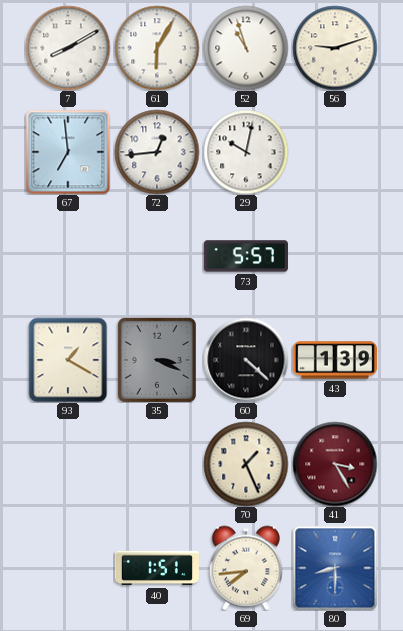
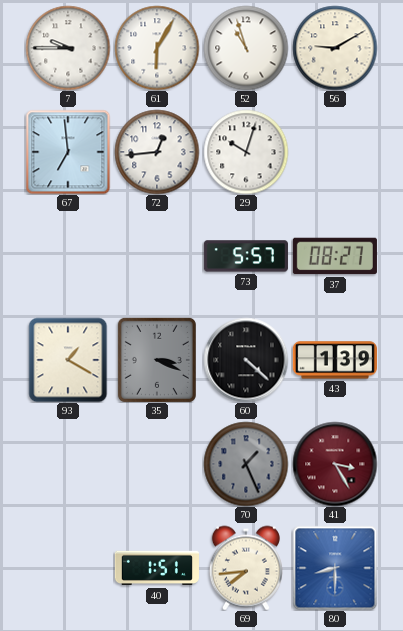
7: 8:10 -> 9:45 (68, 48)
56: 9:12 -> 9:10 (335, 48)
29: 10:02 -> 10:03 (246, 152)
37: none -> 08:27 (335, 256)
70 dial: cream -> grey (246, 464)
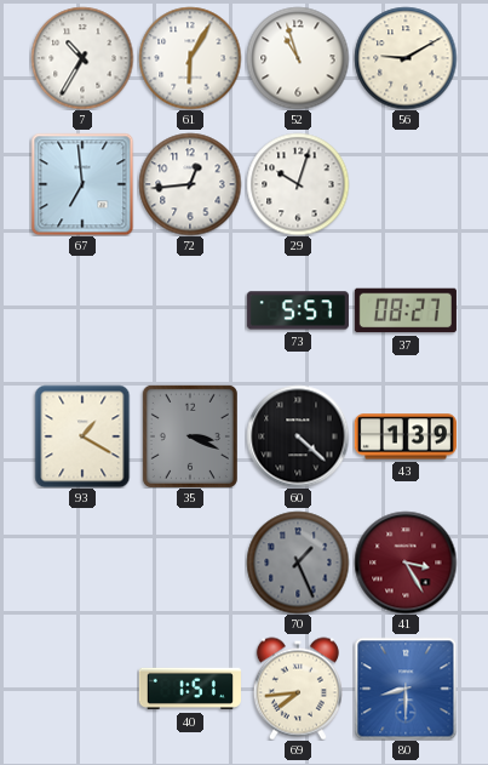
7: 9:45 -> 10:35 (82, 58)
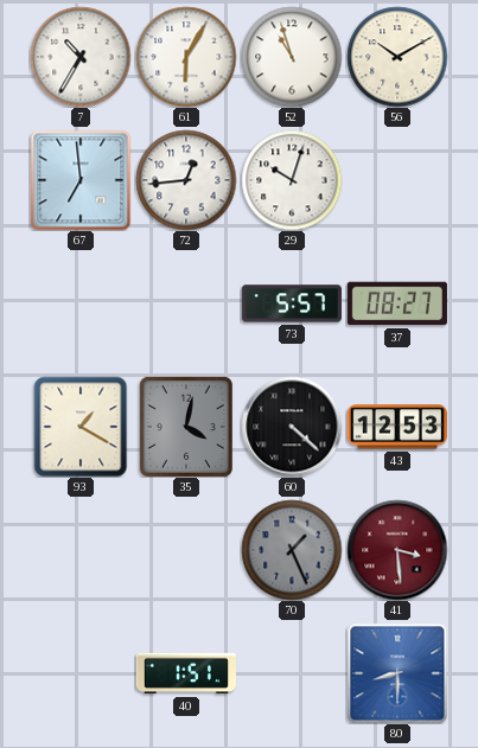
56: 9:10 -> 10:10 (397, 57)
35: 3:19 -> 4:02 (186, 427)
43: 1:39 -> 12:53 (397, 427)
41: 3:25 -> 3:29 (397, 550)
69: 7:44 -> none (298, 689)
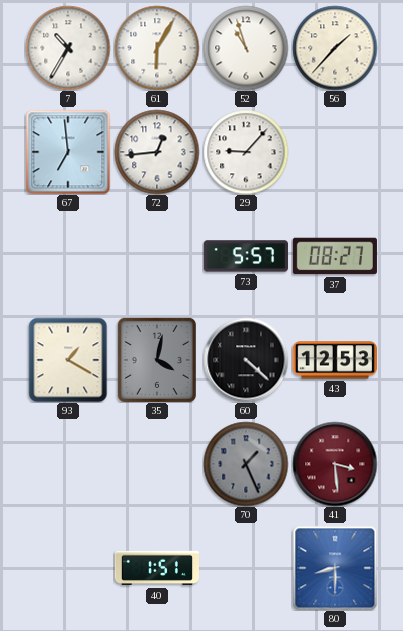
56: 10:10 -> 1:37 (335, 48)
29: 10:03 -> 9:07 (246, 152)
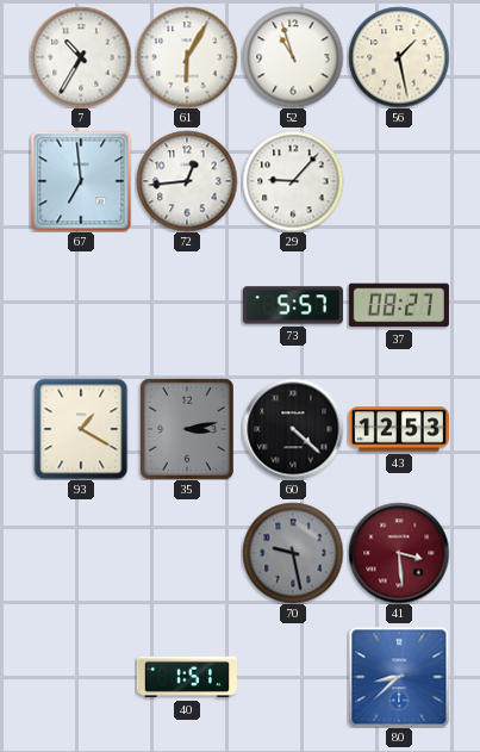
56: 1:37 -> 1:28 (399, 57)
35: 4:02 -> 3:13 (187, 429)
70: 1:26 -> 9:28 (293, 553)
80: 8:30 -> 8:38 (399, 677)
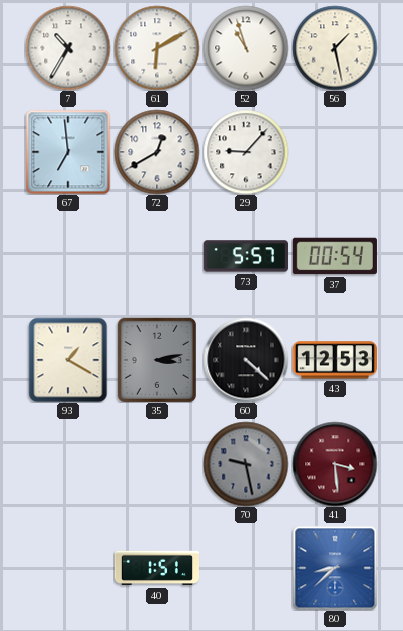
61: 6:05 -> 6:10 (157, 48)
72: 12:44 -> 12:40 (157, 152)
37: 08:27 -> 00:54 (335, 256)
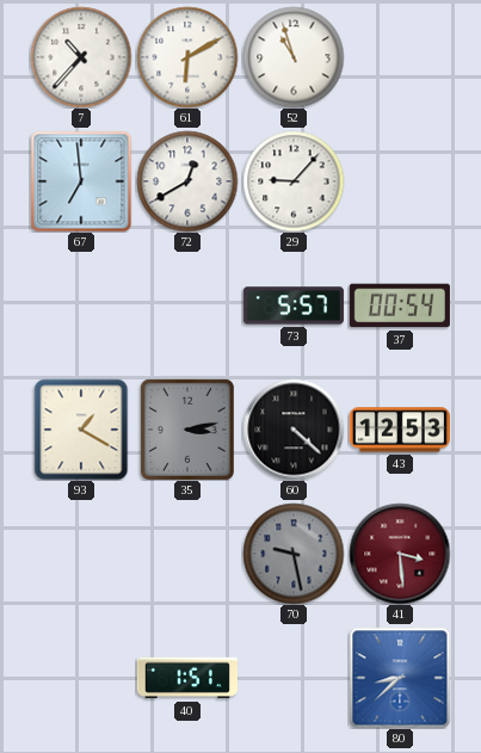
7: 10:35 -> 10:37 (81, 57)
56: 1:28 -> none (335, 48)
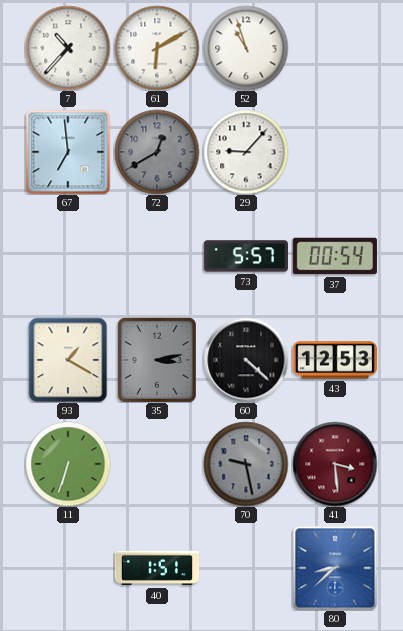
72 dial: white -> grey (157, 152)
11: none -> 6:33 (68, 464)
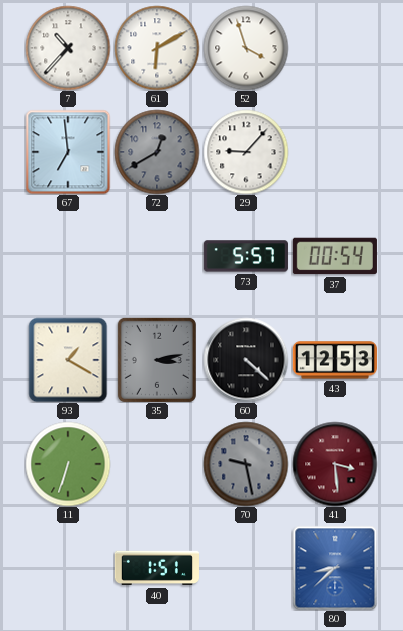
52: 10:57 -> 3:57 (246, 48)
